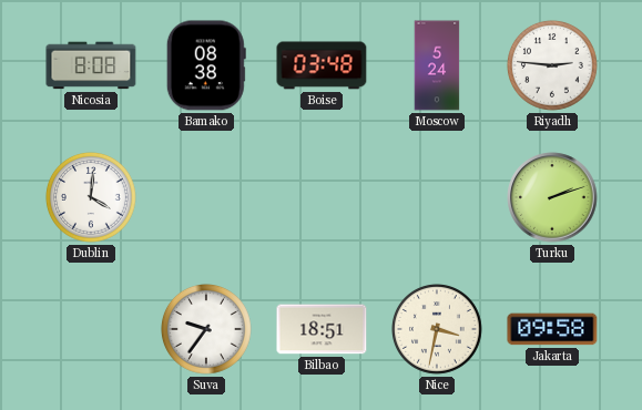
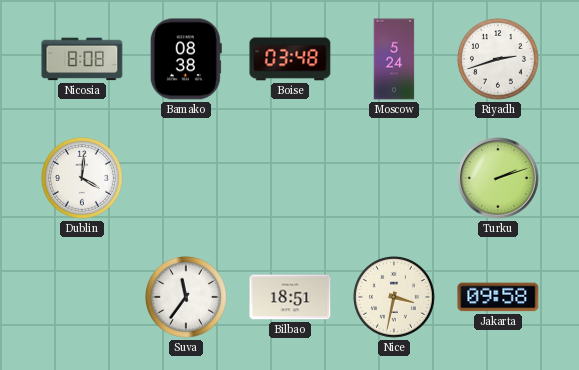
Riyadh: 2:46 -> 2:42 (498, 59)
Suva: 9:36 -> 11:36 (186, 297)
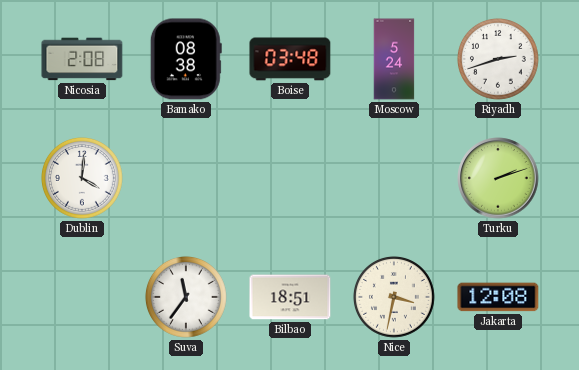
Nicosia: 8:08 -> 2:08 (82, 59)
Jakarta: 09:58 -> 12:08 (498, 297)
